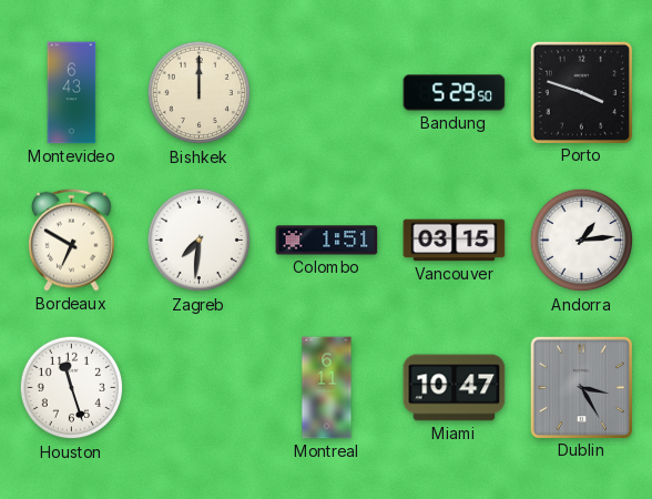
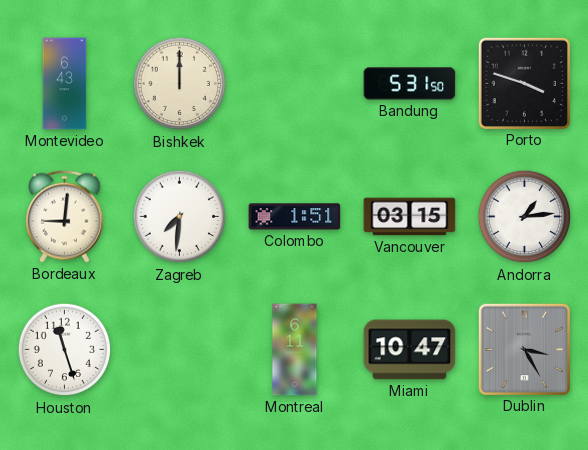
Bandung: 5:29 -> 5:31 (410, 84)
Bordeaux: 6:50 -> 9:01 (65, 216)
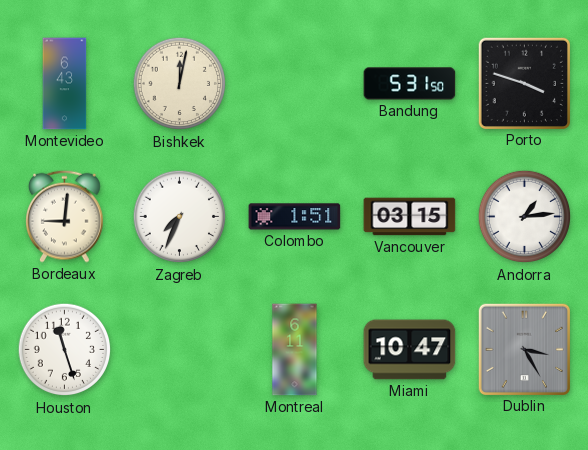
Bishkek: 12:00 -> 12:02 (180, 84)
Zagreb: 7:31 -> 7:34 (180, 217)
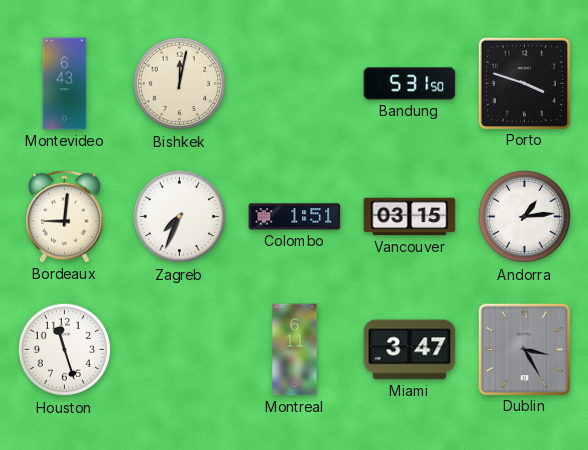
Miami: 10:47 -> 3:47 (410, 350)
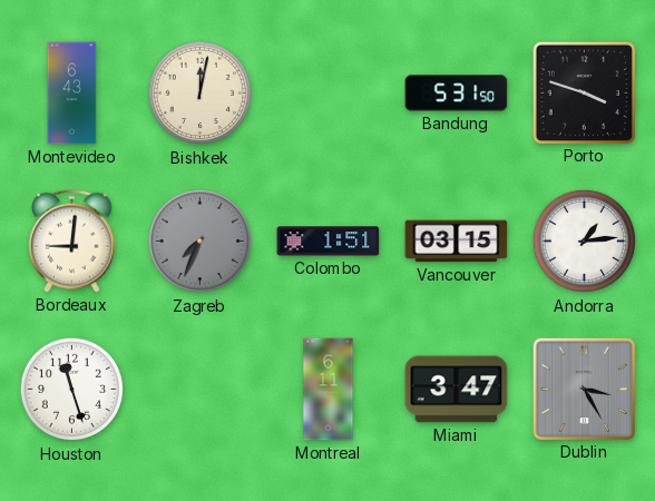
Zagreb dial: white -> grey (201, 242)
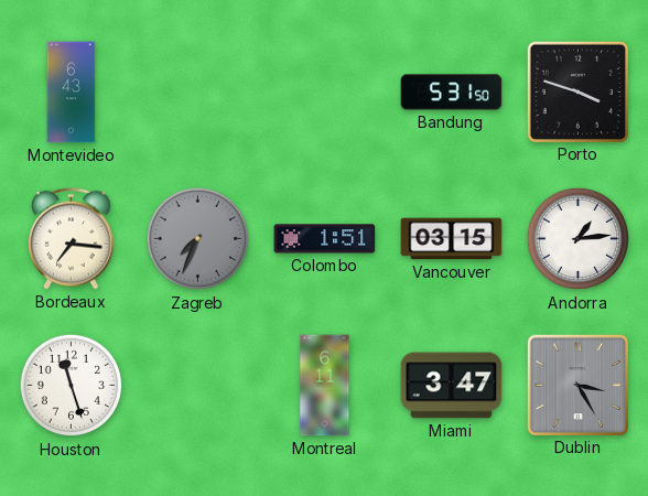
Bishkek: 12:02 -> none (201, 94)
Bordeaux: 9:01 -> 7:16 (72, 238)
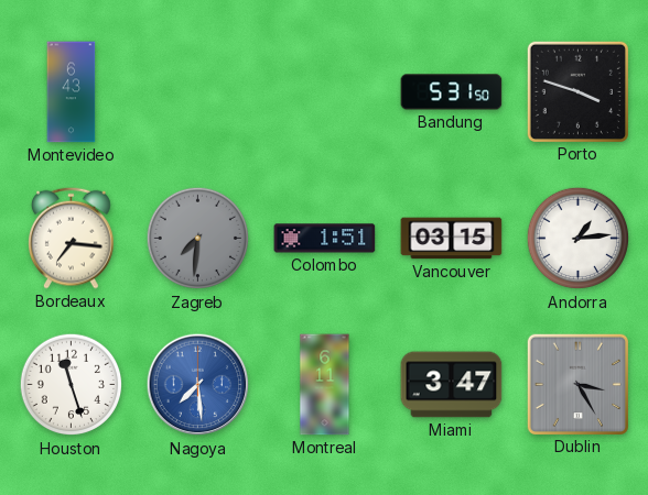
Zagreb: 7:34 -> 7:31 (198, 239)
Nagoya: none -> 7:29 (198, 385)
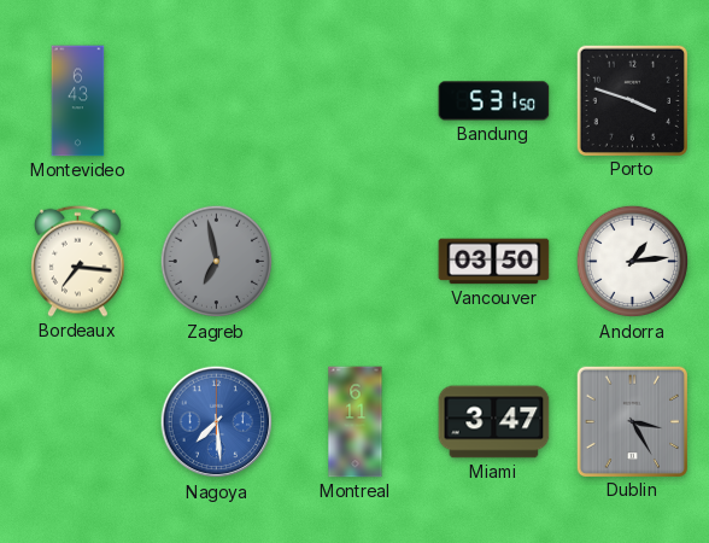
Zagreb: 7:31 -> 6:58 (217, 262)
Colombo: 1:51 -> none (325, 239)
Vancouver: 03:15 -> 03:50 (494, 262)
Houston: 11:27 -> none (72, 385)
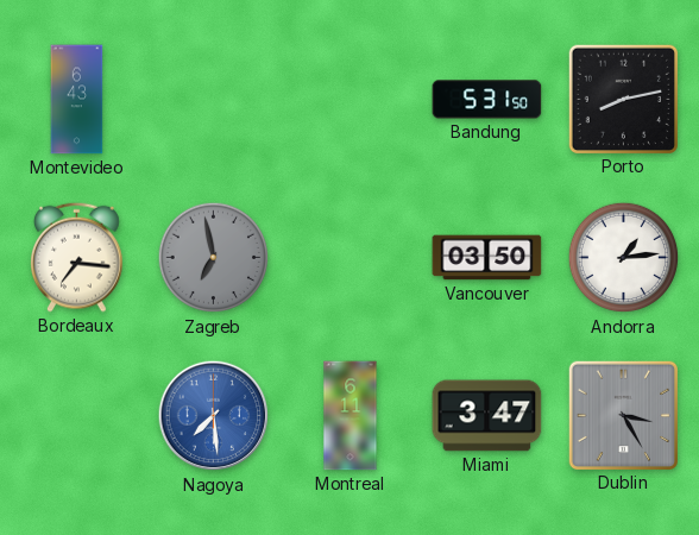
Porto: 3:48 -> 8:13 (623, 99)
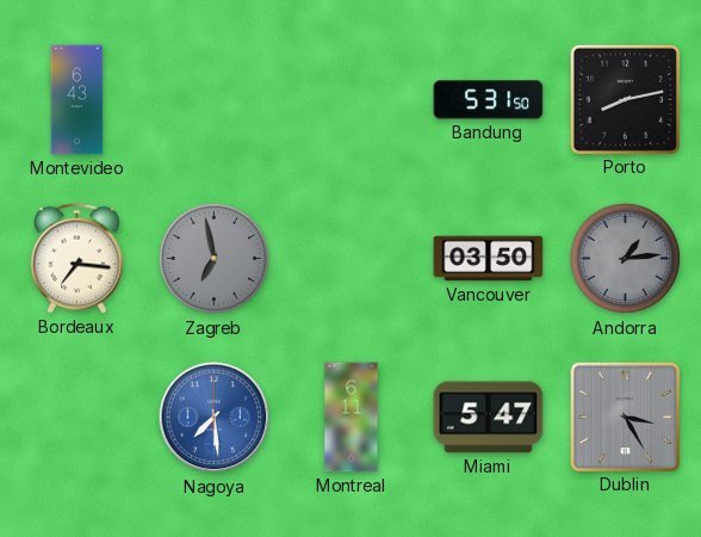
Andorra dial: white -> grey (626, 259)
Miami: 3:47 -> 5:47 (489, 418)
